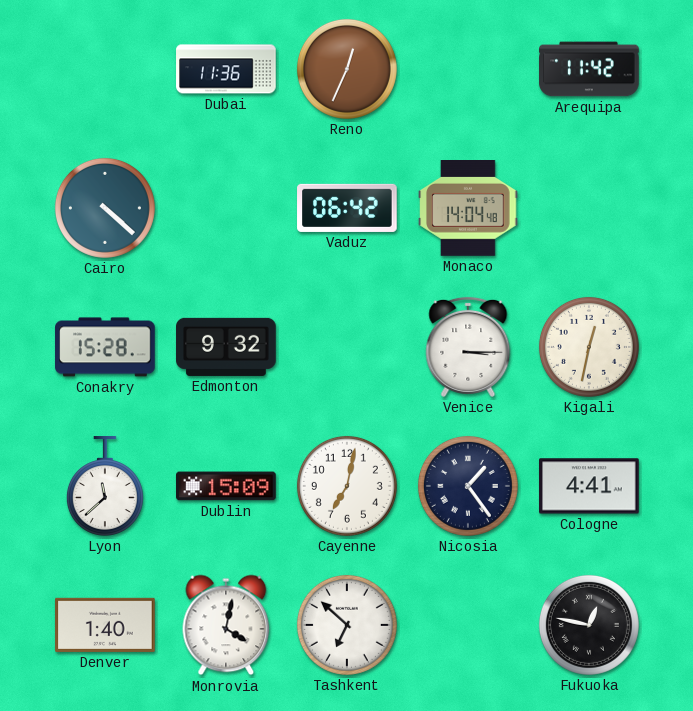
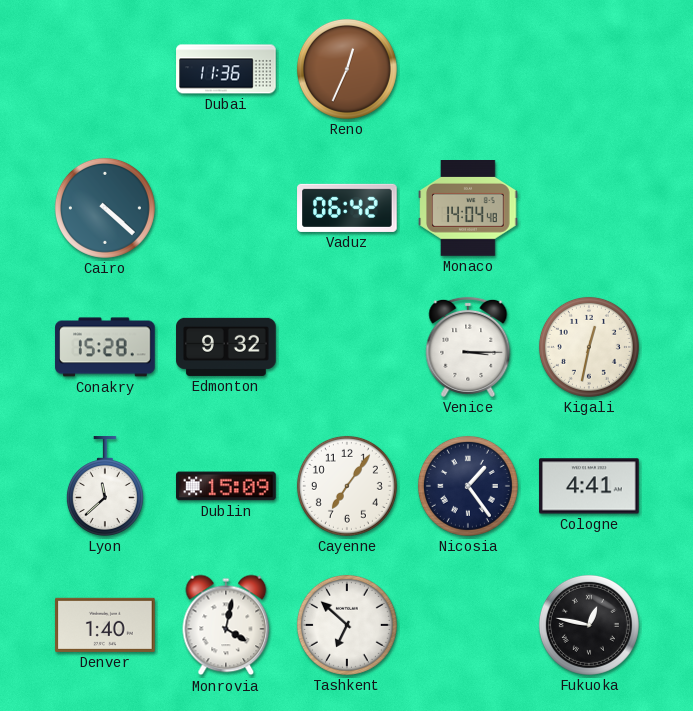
Arequipa: 11:42 -> none (589, 69)
Cayenne: 7:02 -> 7:06 (347, 486)
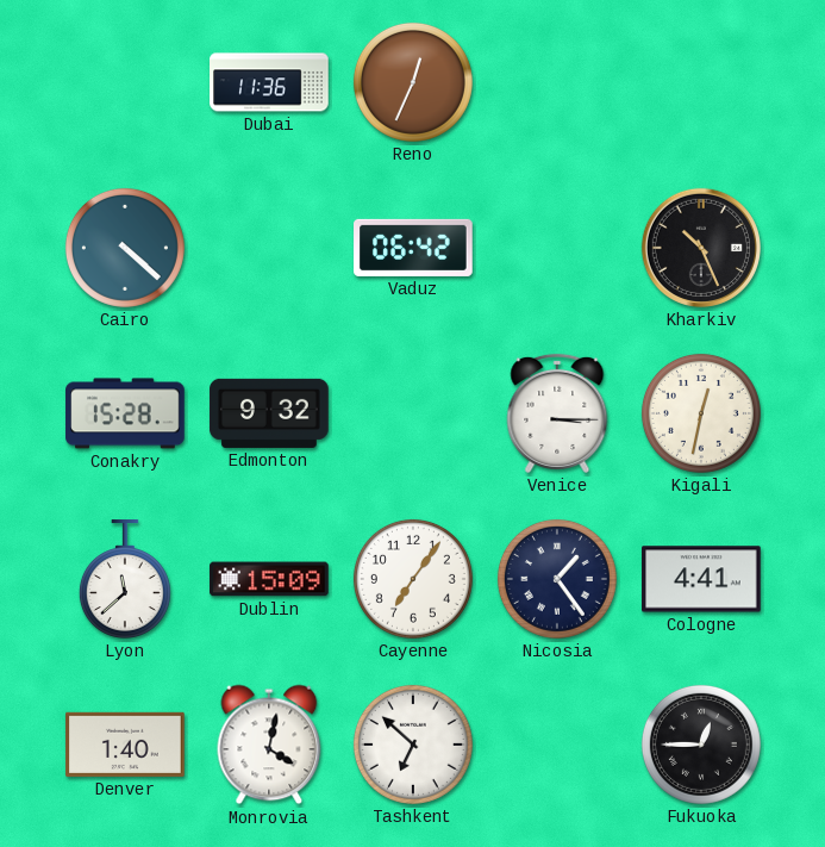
Monaco: 14:04 -> none (468, 209)
Kharkiv: none -> 10:26 (701, 248)
Fukuoka: 12:47 -> 12:45 (701, 745)
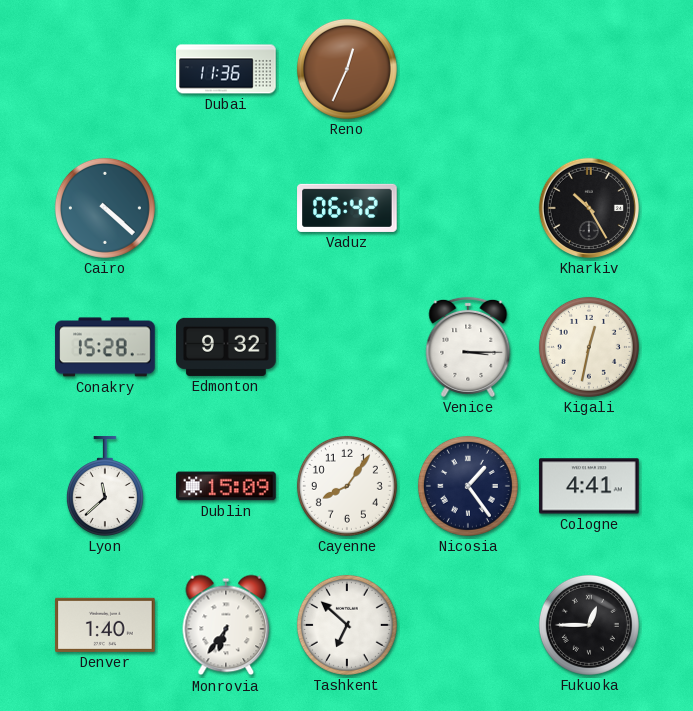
Kharkiv: 10:26 -> 10:25 (589, 208)
Cayenne: 7:06 -> 8:06 (347, 486)
Monrovia: 4:02 -> 6:36 (226, 625)
